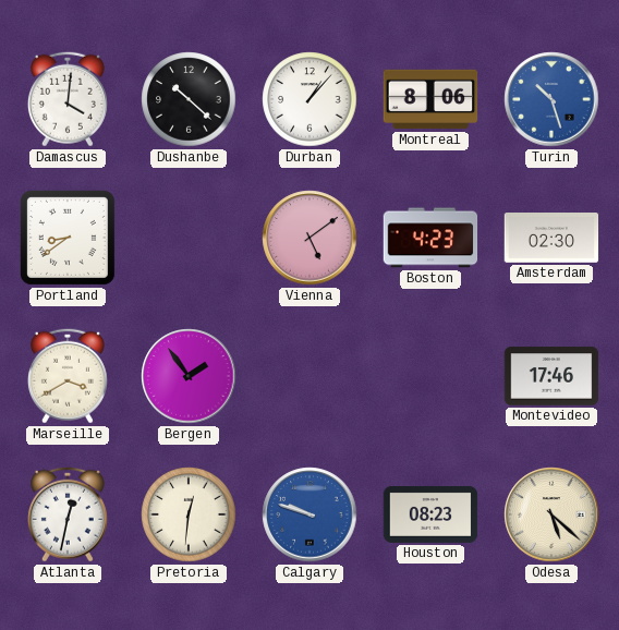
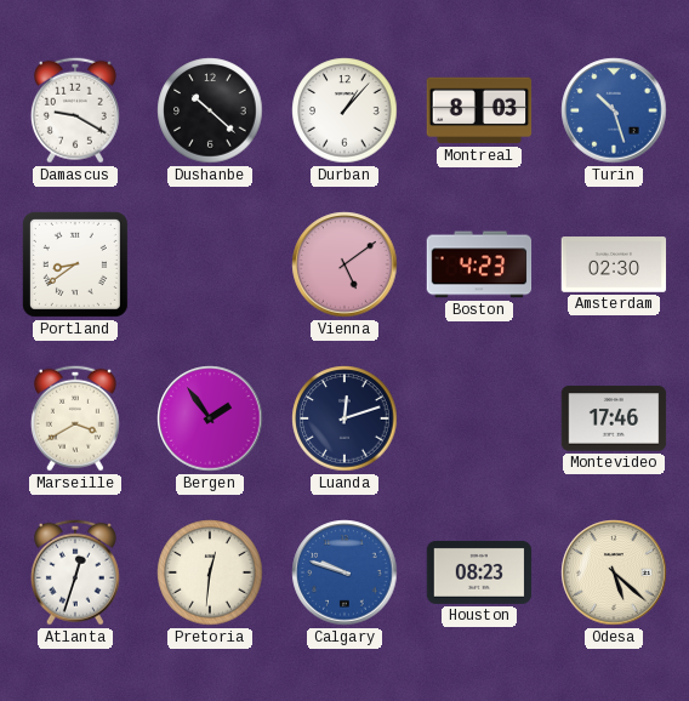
Damascus: 4:01 -> 9:20 (75, 110)
Montreal: 8:06 -> 8:03 (479, 110)
Luanda: none -> 12:12 (344, 418)
Atlanta: 12:32 -> 12:33 (75, 572)
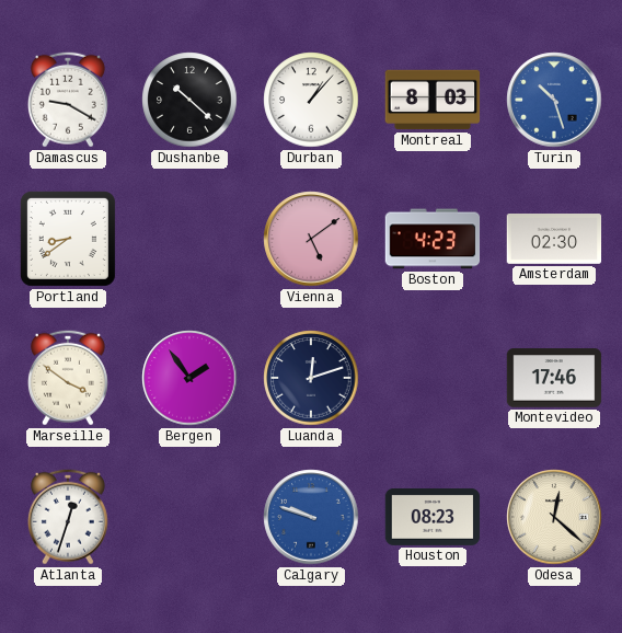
Marseille: 3:40 -> 3:51 (68, 378)
Pretoria: 12:31 -> none (210, 572)
Odesa: 5:22 -> 12:22 (554, 517)
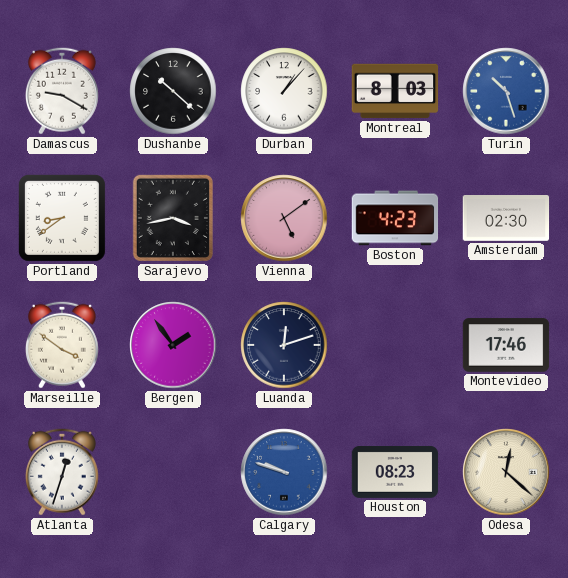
Sarajevo: none -> 3:43 (173, 218)
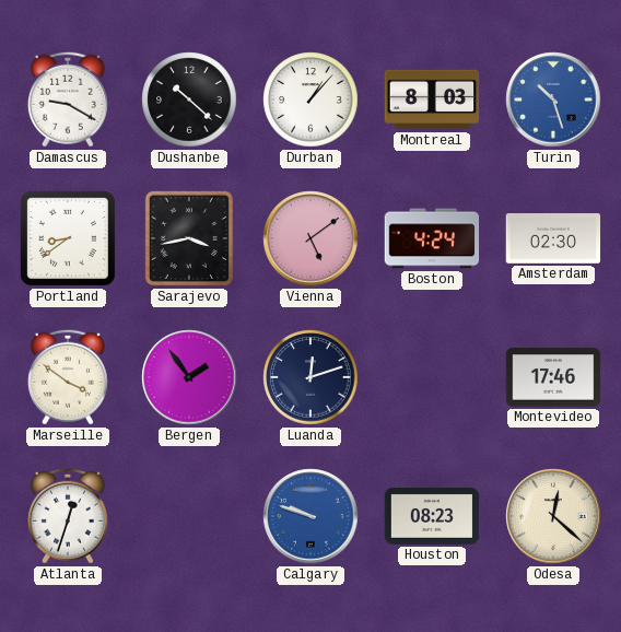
Boston: 4:23 -> 4:24 (432, 238)
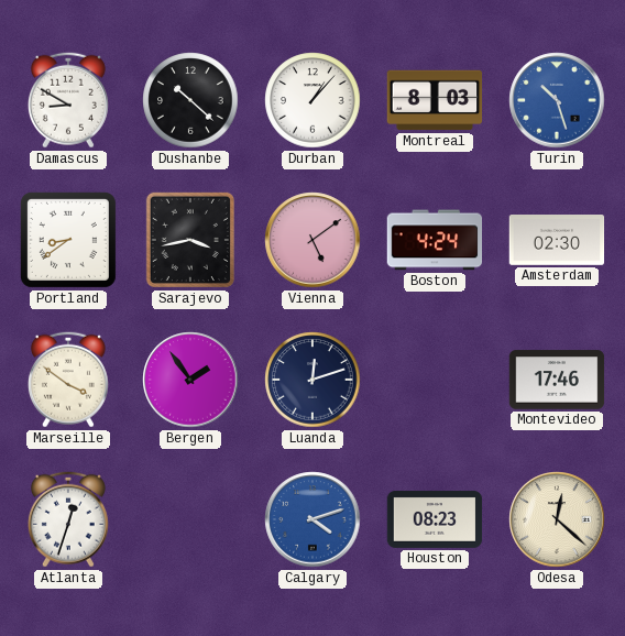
Damascus: 9:20 -> 8:50 (68, 100)
Calgary: 9:48 -> 4:12 (312, 519)
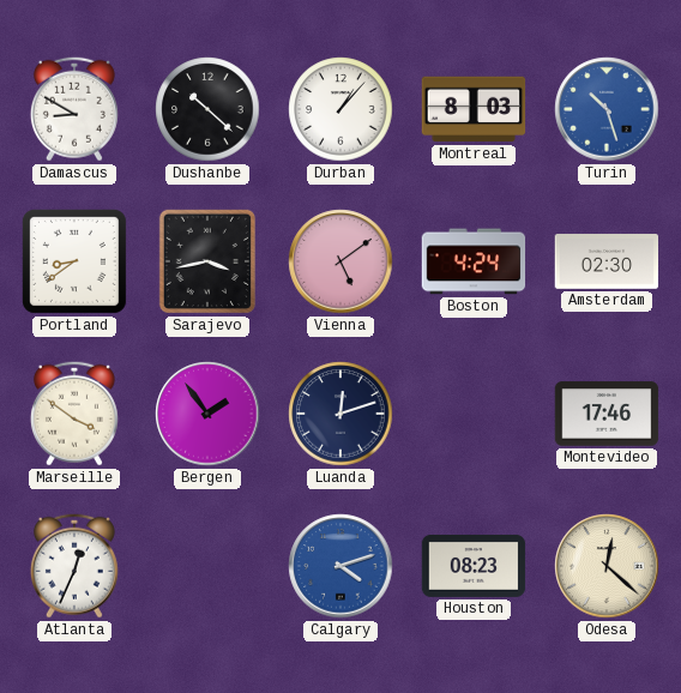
Atlanta: 12:33 -> 12:34 (74, 566)
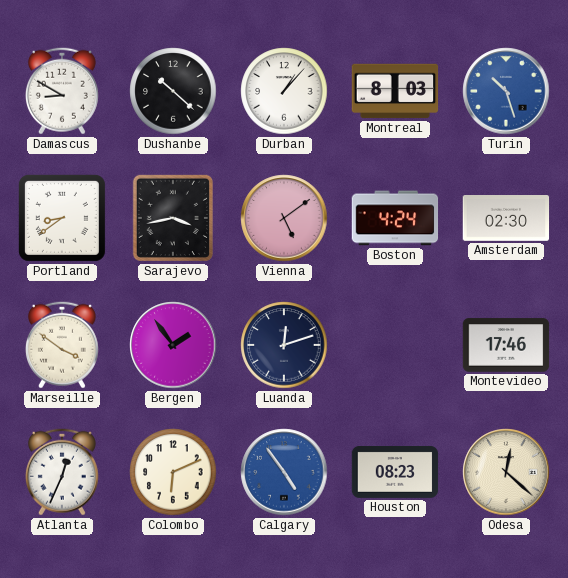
Colombo: none -> 6:11 (173, 472)
Calgary: 4:12 -> 4:54 (284, 472)
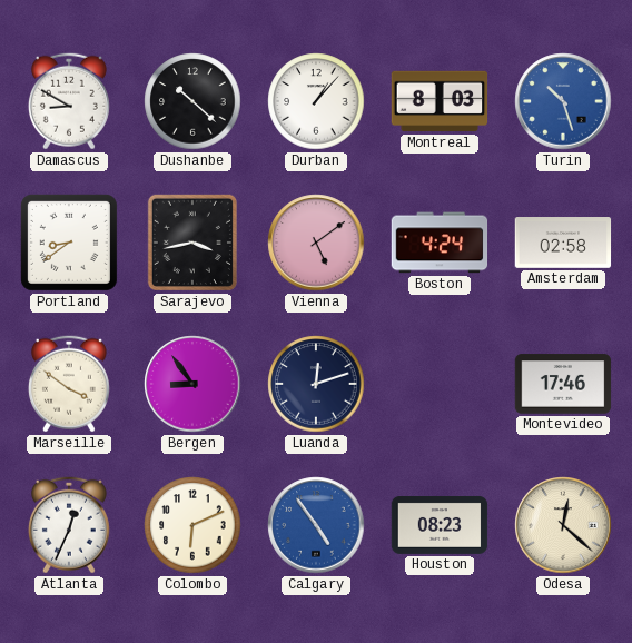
Amsterdam: 02:30 -> 02:58 (563, 244)
Bergen: 1:54 -> 8:54 (192, 384)
